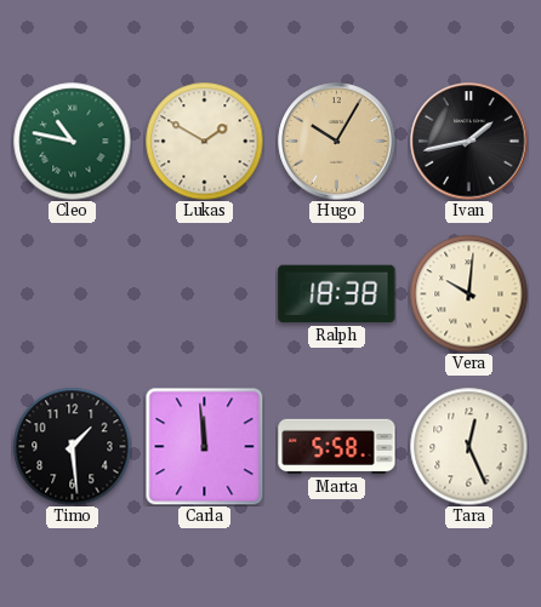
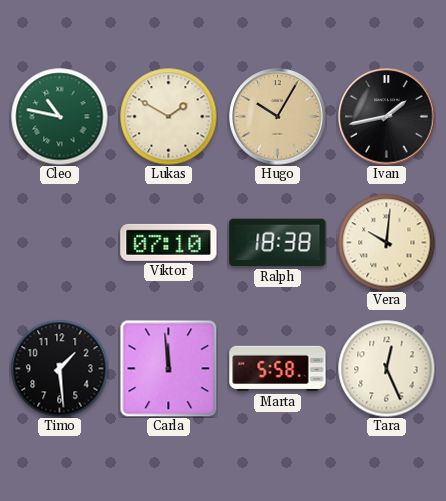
Viktor: none -> 07:10 (169, 242)
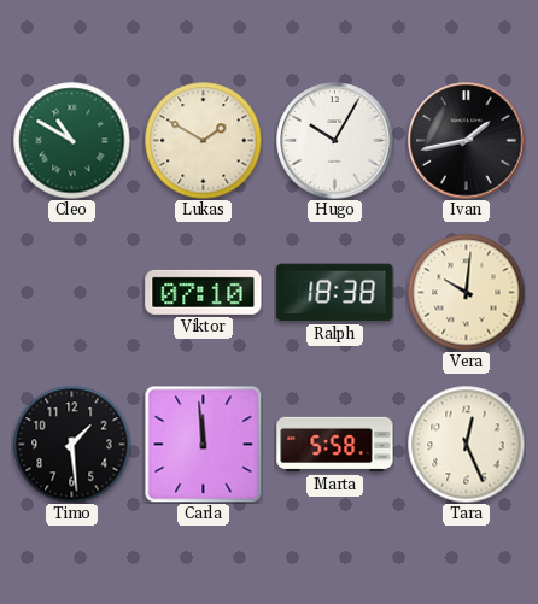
Cleo: 10:47 -> 10:50 (71, 140)
Hugo dial: champagne -> white (335, 141)
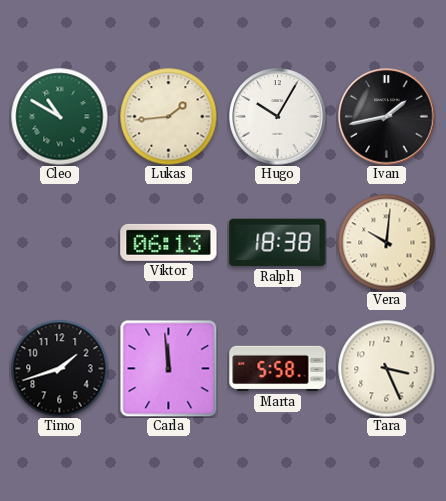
Lukas: 1:50 -> 1:44 (168, 116)
Viktor: 07:10 -> 06:13 (169, 242)
Timo: 1:29 -> 1:42 (59, 368)
Tara: 12:26 -> 3:26 (386, 368)
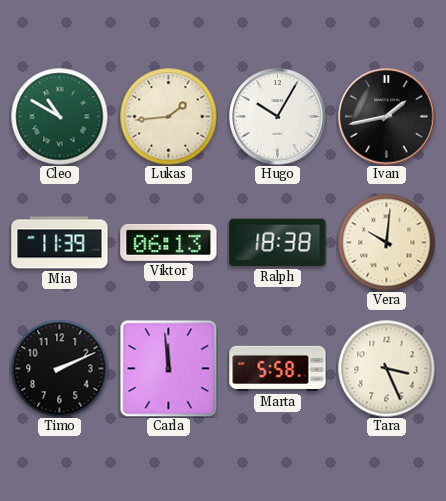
Mia: none -> 11:39 (60, 243)
Timo: 1:42 -> 2:11 (59, 368)
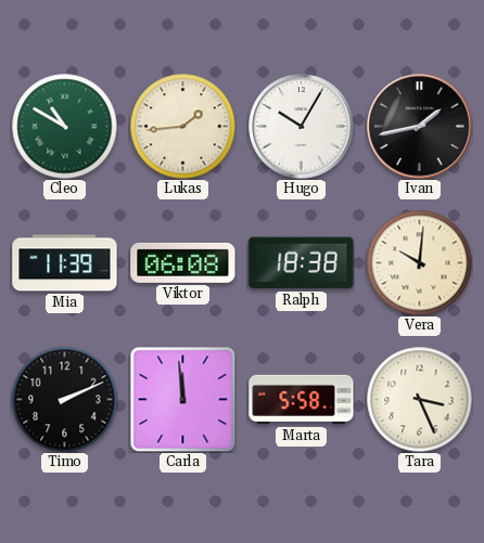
Viktor: 06:13 -> 06:08 (183, 262)
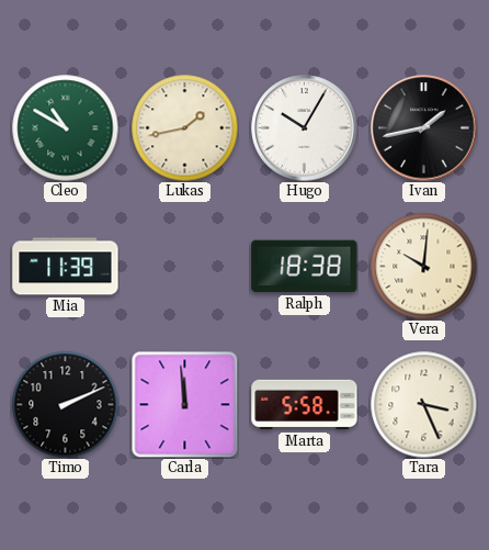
Lukas: 1:44 -> 1:43 (184, 127)
Viktor: 06:08 -> none (183, 262)
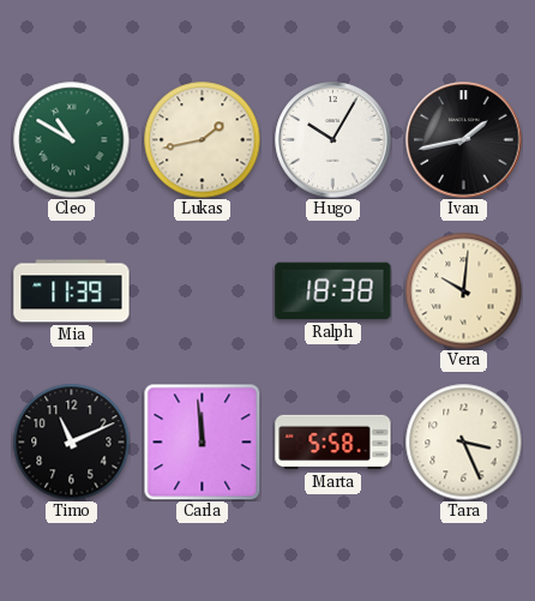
Timo: 2:11 -> 11:11 (71, 441)
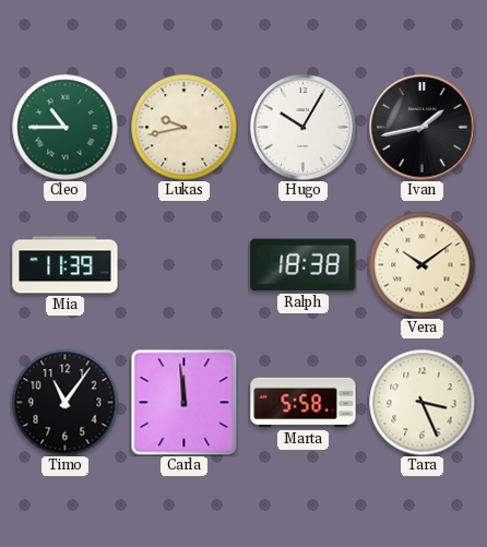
Cleo: 10:50 -> 10:45 (64, 127)
Lukas: 1:43 -> 9:43 (183, 127)
Vera: 10:01 -> 10:09 (421, 264)
Timo: 11:11 -> 11:06 (64, 402)
